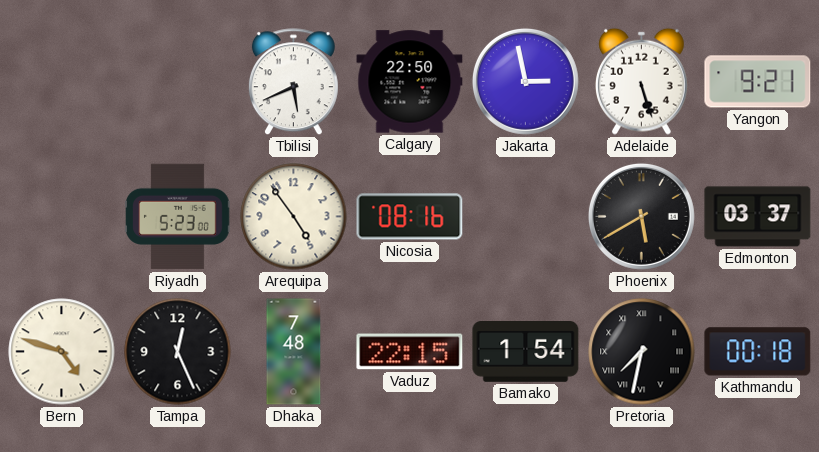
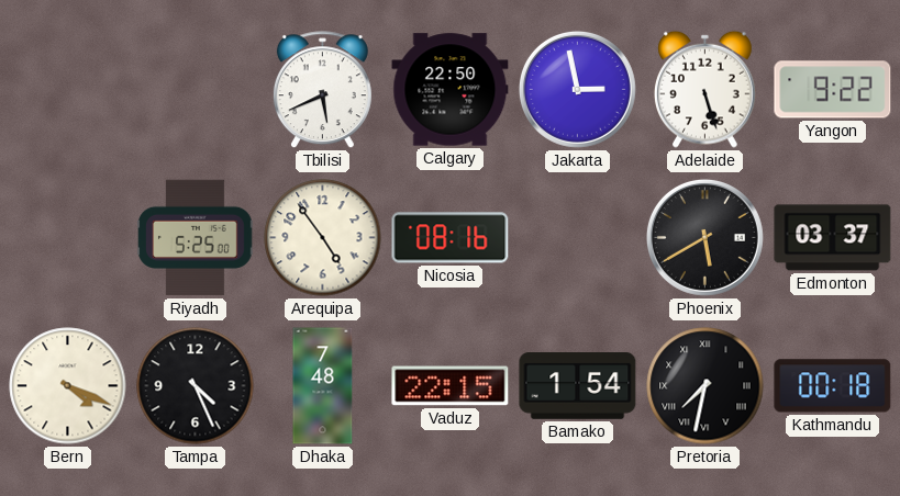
Yangon: 9:21 -> 9:22 (833, 90)
Riyadh: 5:23 -> 5:25 (196, 238)
Bern: 4:48 -> 4:19 (68, 386)
Tampa: 12:26 -> 4:26 (196, 386)
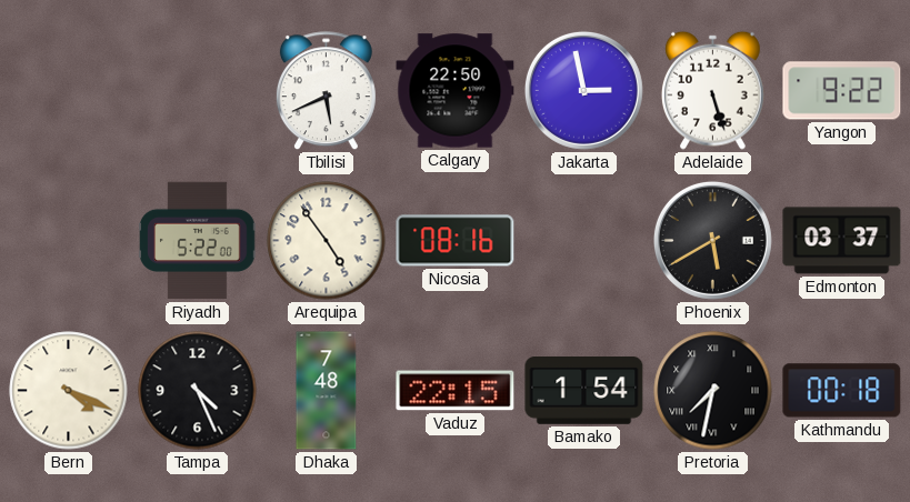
Riyadh: 5:25 -> 5:22 (198, 241)
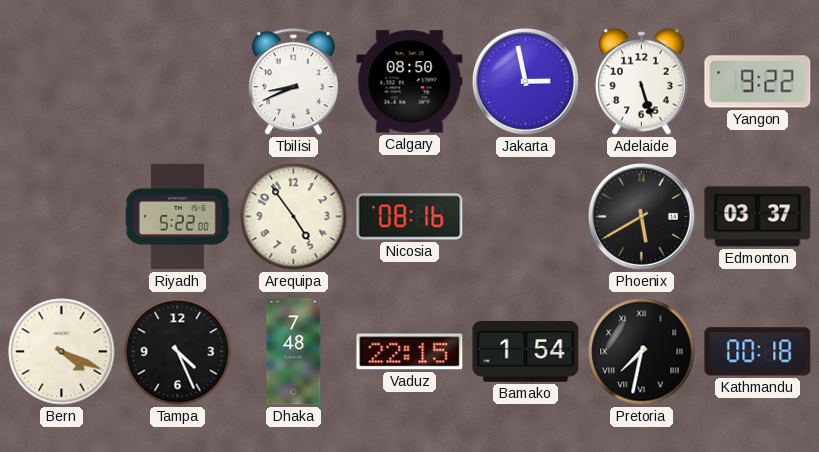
Tbilisi: 5:41 -> 8:41 (293, 82)
Calgary: 22:50 -> 08:50 (410, 82)
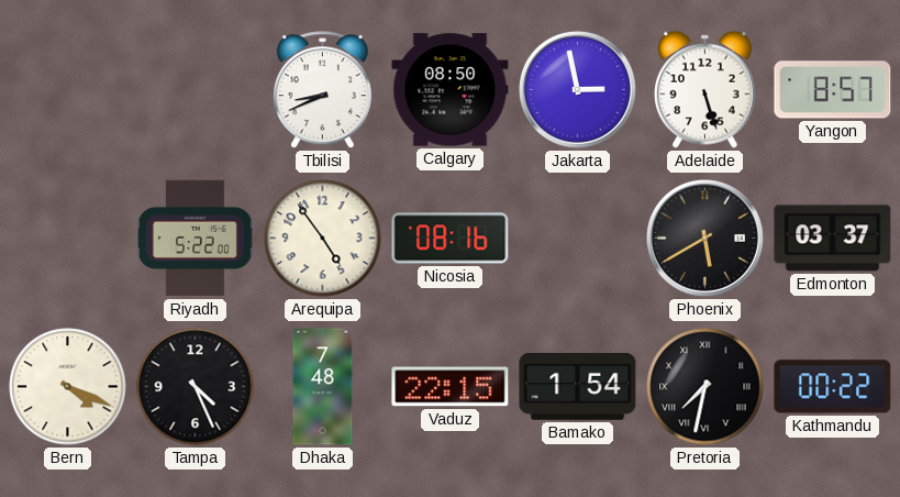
Yangon: 9:22 -> 8:57 (833, 90)
Kathmandu: 00:18 -> 00:22 (833, 387)
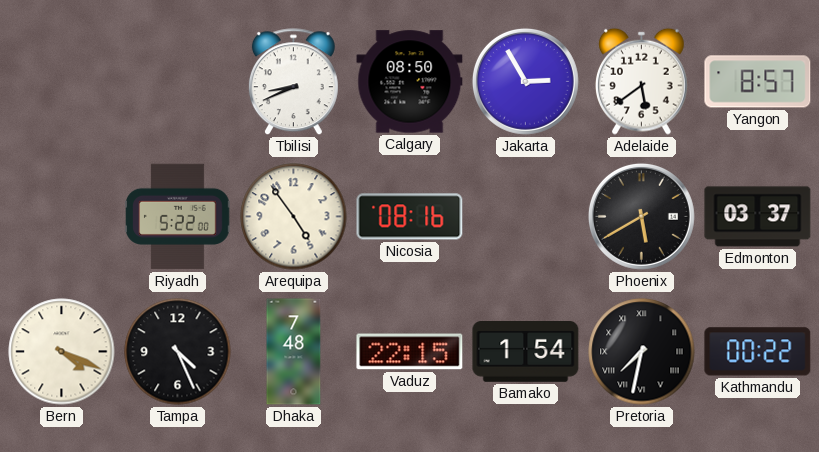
Jakarta: 2:58 -> 2:55 (525, 81)
Adelaide: 5:27 -> 5:39 (641, 81)
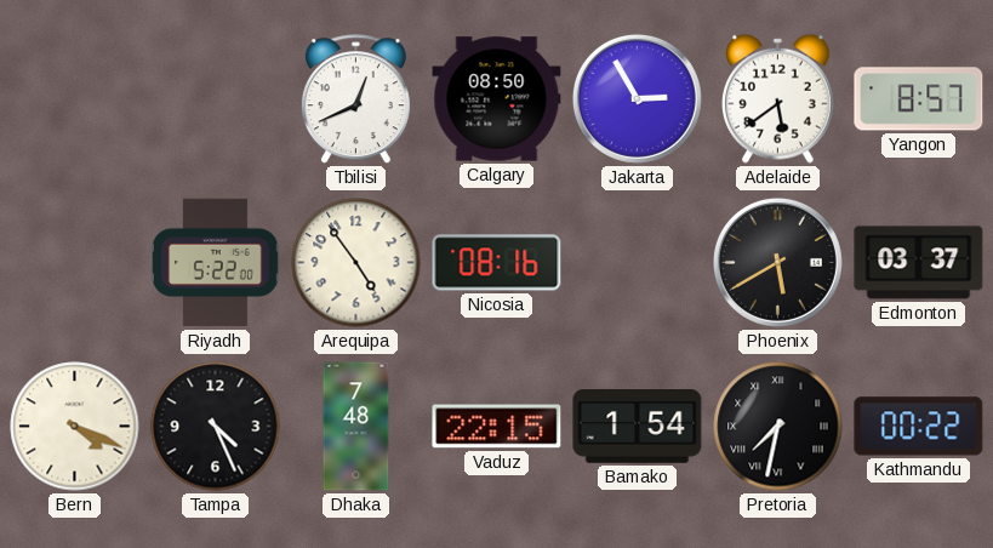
Tbilisi: 8:41 -> 12:41 (355, 99)
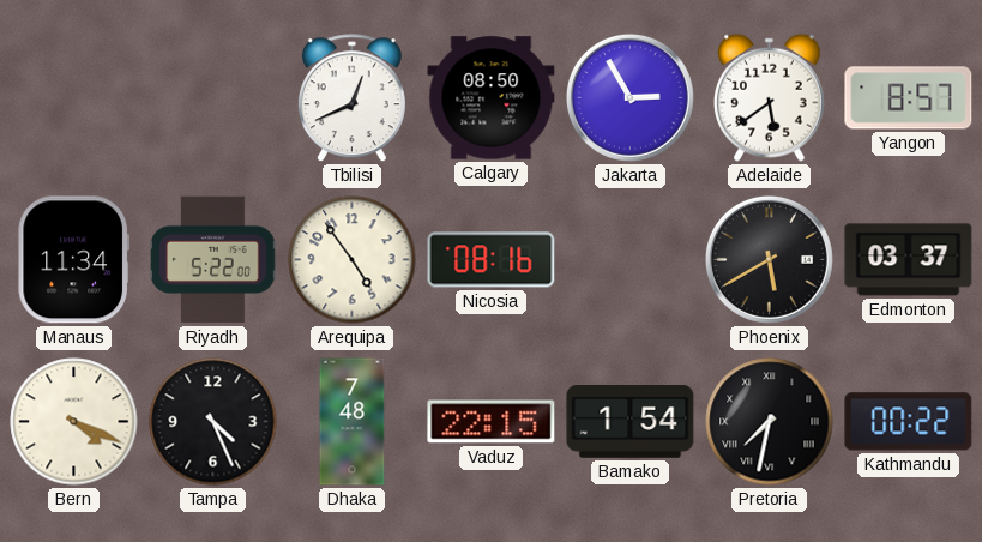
Manaus: none -> 11:34 (73, 260)
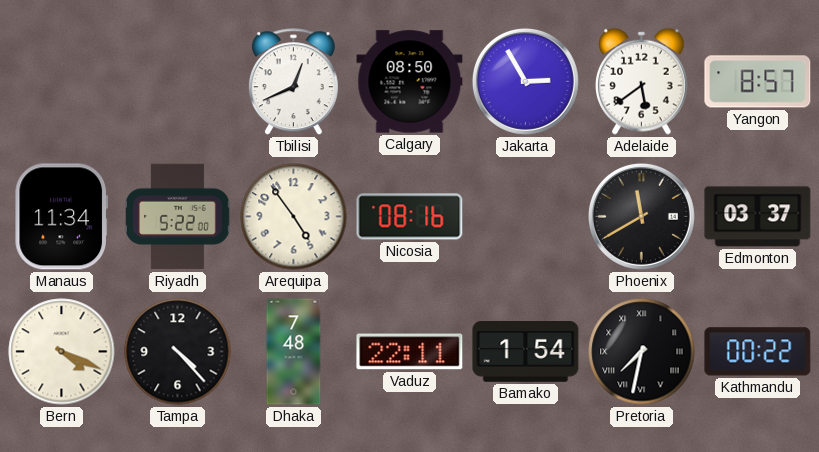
Phoenix: 5:40 -> 11:40 (641, 216)
Tampa: 4:26 -> 4:23 (178, 352)
Vaduz: 22:15 -> 22:11 (410, 352)
